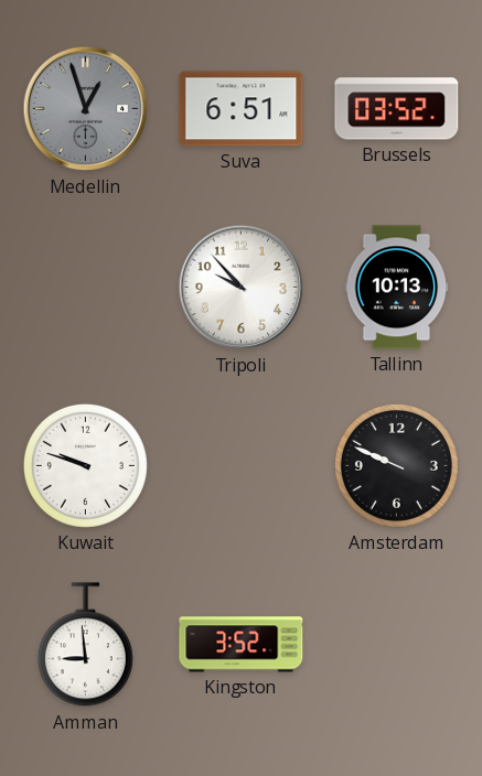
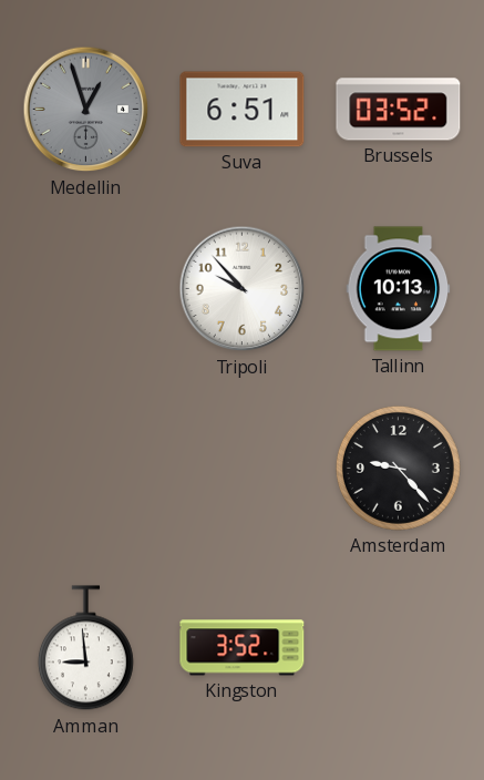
Kuwait: 9:48 -> none (85, 465)
Amsterdam: 9:49 -> 9:23 (398, 468)
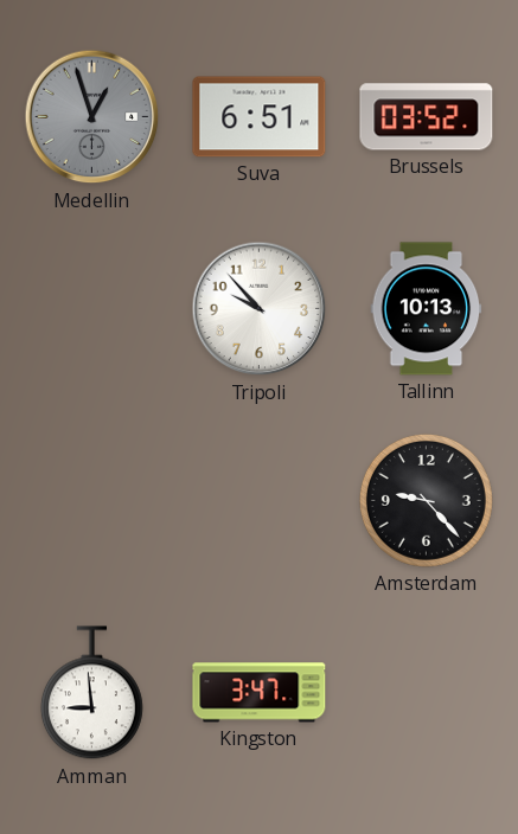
Kingston: 3:52 -> 3:47 (260, 693)
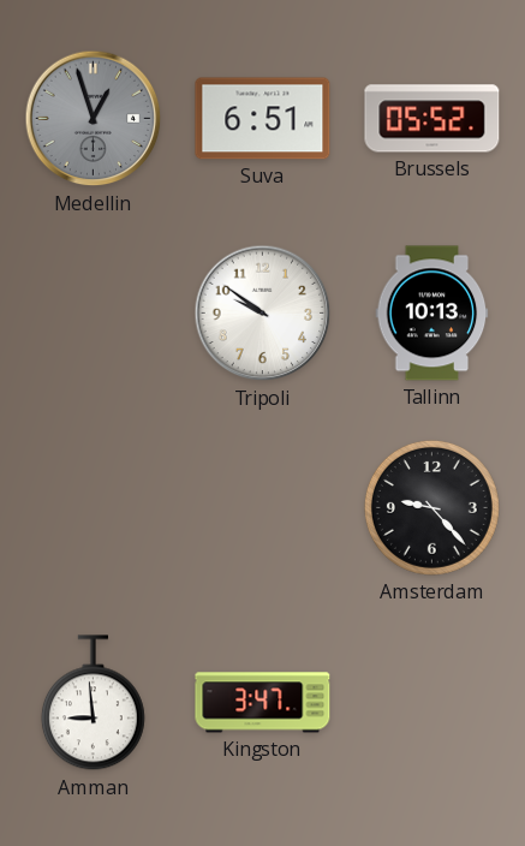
Brussels: 03:52 -> 05:52 (432, 119)
Tripoli: 9:53 -> 9:51 (263, 314)
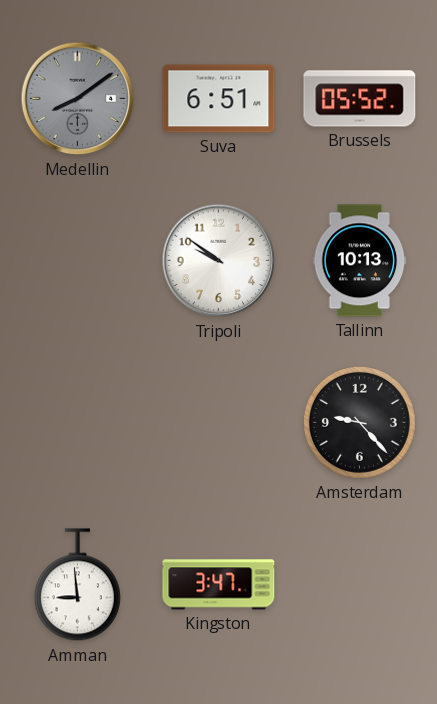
Medellin: 12:57 -> 8:09 (78, 99)
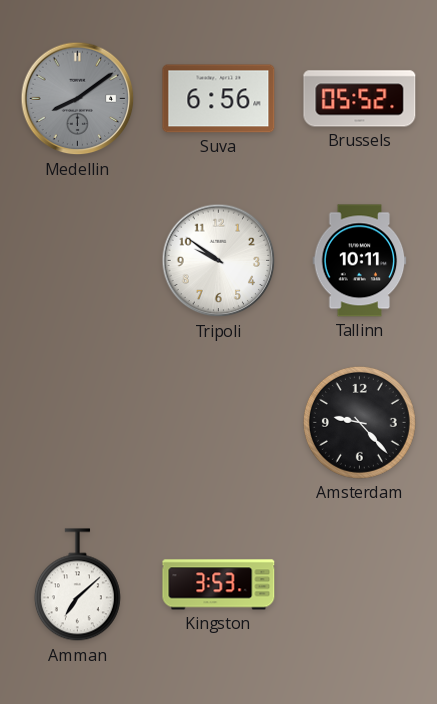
Suva: 6:51 -> 6:56 (219, 99)
Tallinn: 10:13 -> 10:11 (360, 261)
Amman: 8:59 -> 7:08 (77, 585)
Kingston: 3:47 -> 3:53 (219, 585)
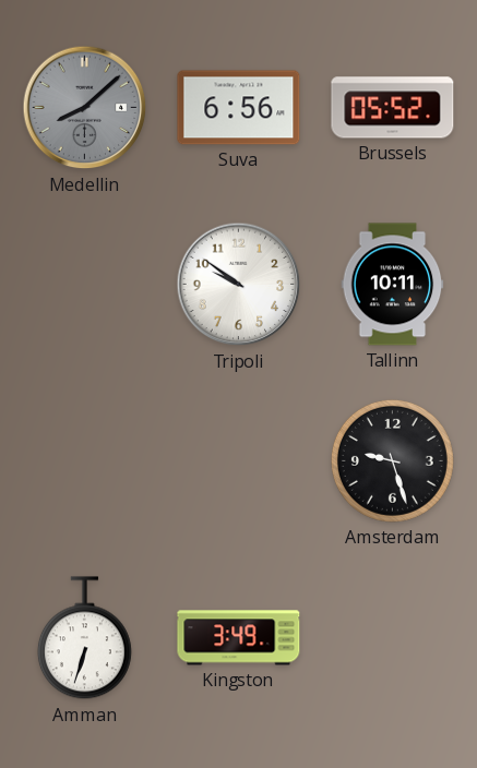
Medellin: 8:09 -> 8:08 (85, 108)
Amsterdam: 9:23 -> 9:27 (392, 460)
Amman: 7:08 -> 6:33 (84, 638)
Kingston: 3:53 -> 3:49 (239, 638)
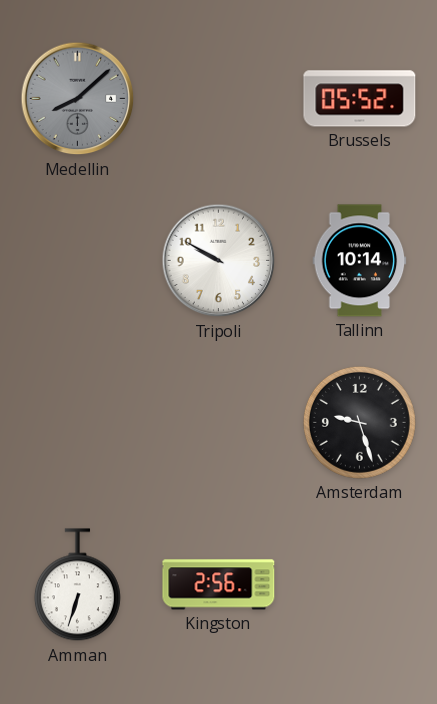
Suva: 6:56 -> none (239, 108)
Tripoli: 9:51 -> 9:50 (219, 261)
Tallinn: 10:11 -> 10:14 (360, 261)
Kingston: 3:49 -> 2:56 (219, 585)
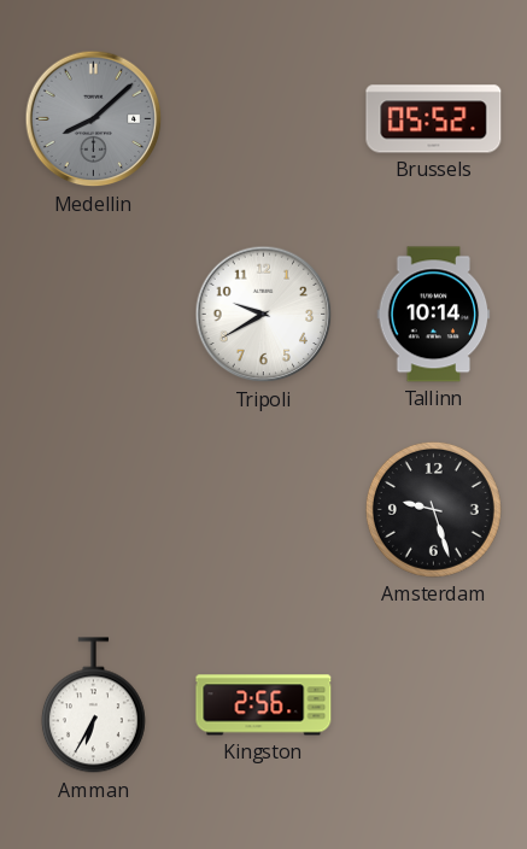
Tripoli: 9:50 -> 9:40 (264, 315)
Amman: 6:33 -> 6:35 (93, 705)
